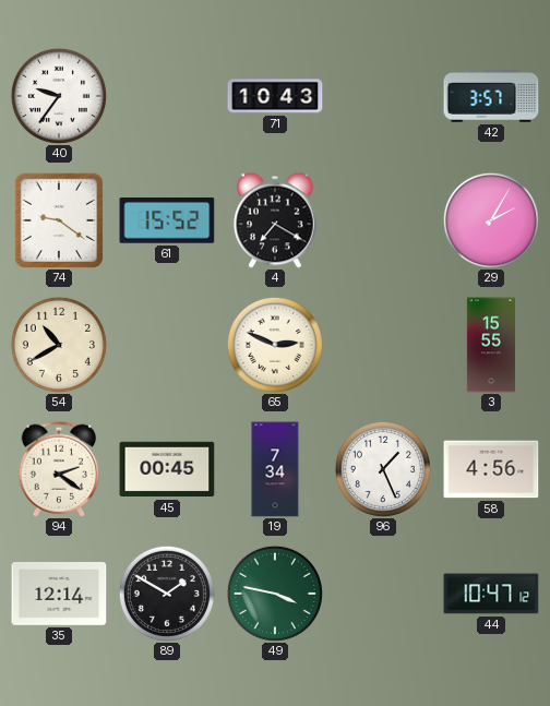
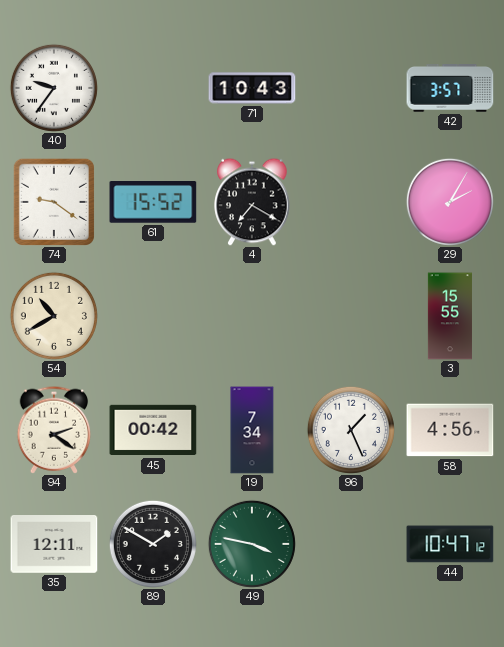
65: 2:49 -> none (275, 345)
45: 00:45 -> 00:42 (153, 430)
35: 12:14 -> 12:11 (54, 545)
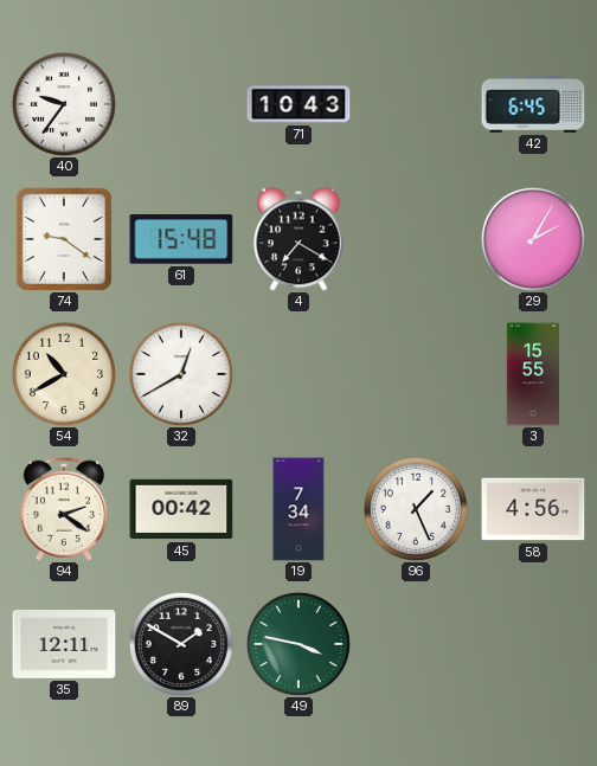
42: 3:57 -> 6:45 (533, 105)
61: 15:52 -> 15:48 (181, 240)
32: none -> 12:40 (181, 374)
44: 10:47 -> none (450, 544)
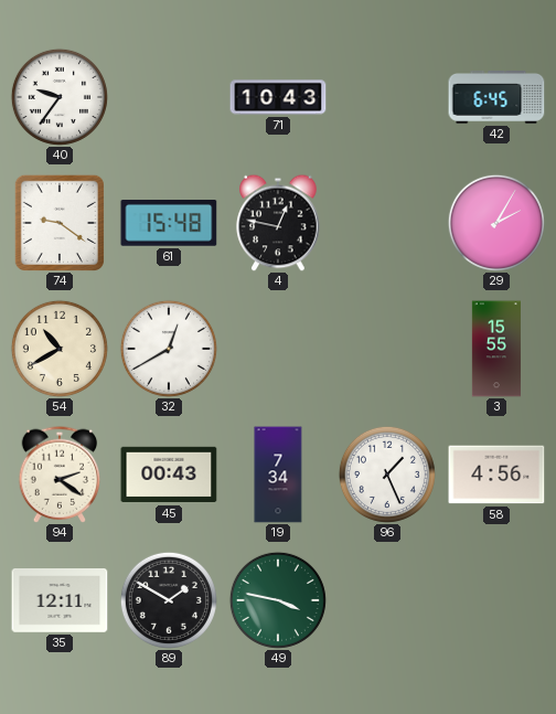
4: 7:20 -> 12:47 (278, 223)
45: 00:42 -> 00:43 (169, 475)
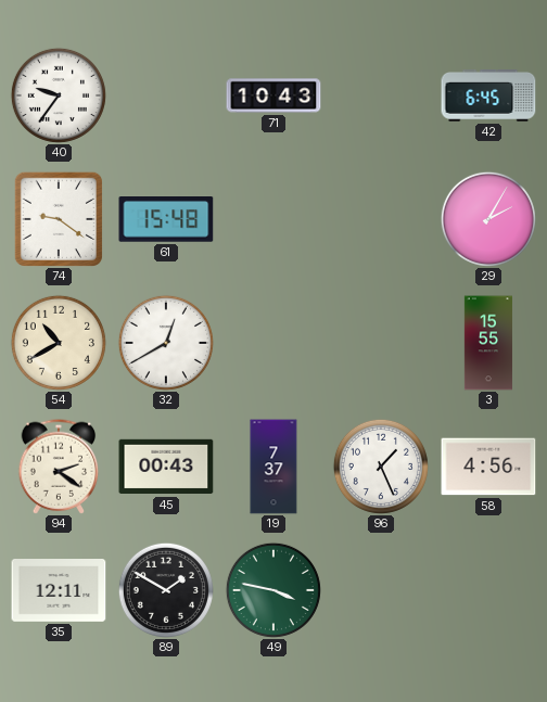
4: 12:47 -> none (278, 223)
19: 7:34 -> 7:37 (273, 467)
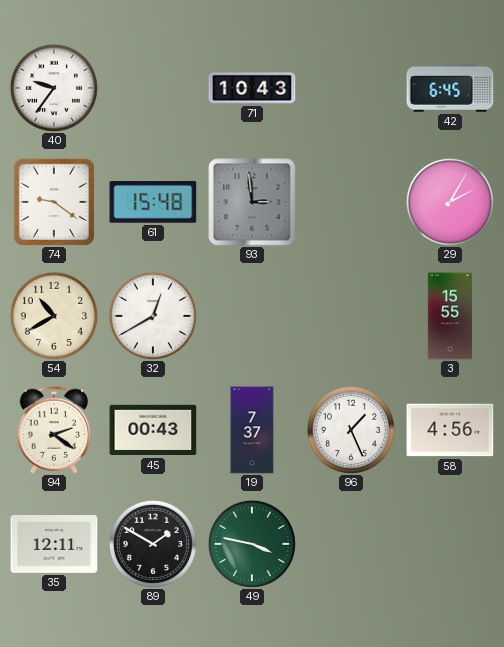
93: none -> 2:59 (252, 202)
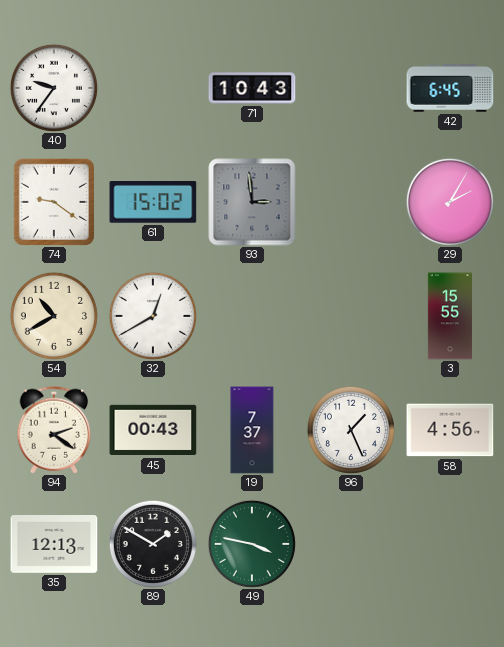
61: 15:48 -> 15:02 (153, 203)
35: 12:11 -> 12:13 (54, 545)
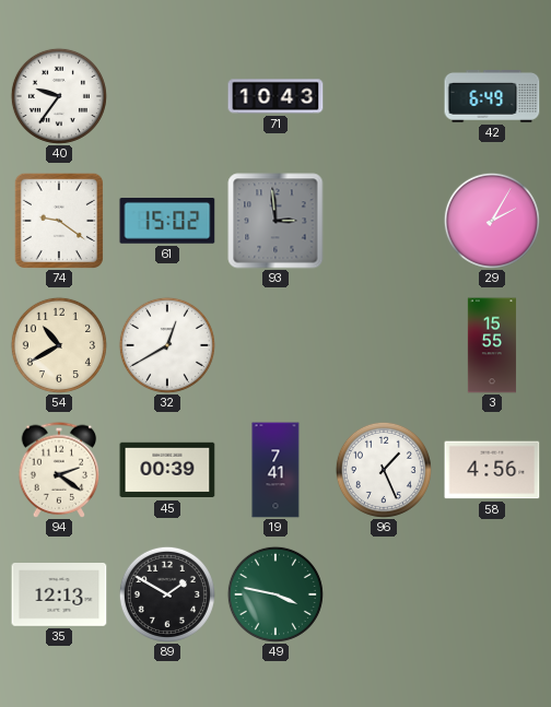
42: 6:45 -> 6:49 (492, 97)
45: 00:43 -> 00:39 (167, 470)
19: 7:37 -> 7:41 (275, 470)
